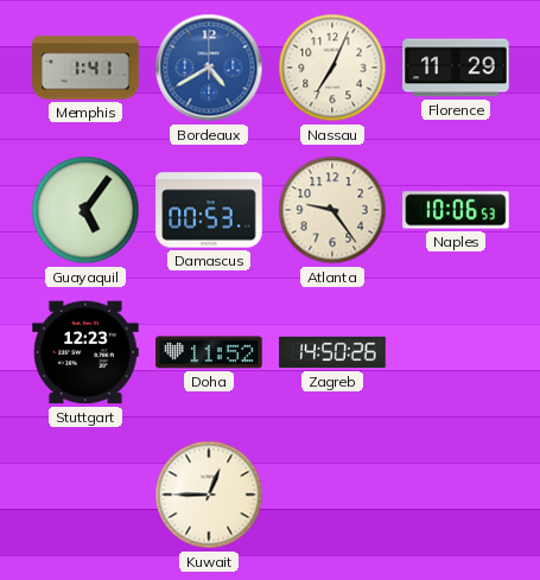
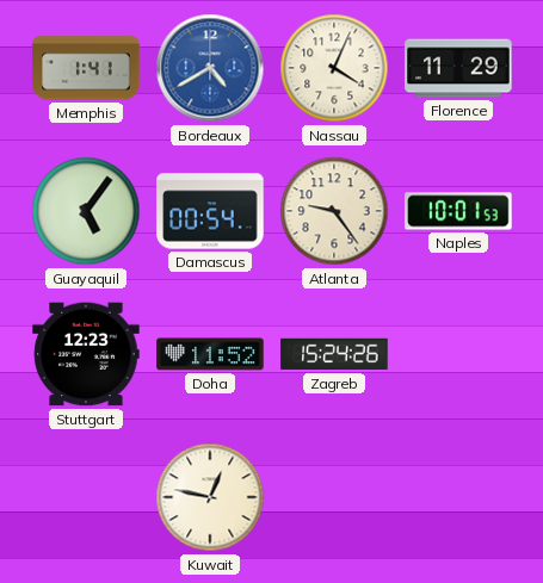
Nassau: 7:04 -> 4:04 (334, 68)
Damascus: 00:53 -> 00:54 (210, 211)
Naples: 10:06 -> 10:01 (458, 211)
Zagreb: 14:50 -> 15:24 (334, 354)
Kuwait: 12:45 -> 12:47 (210, 497)
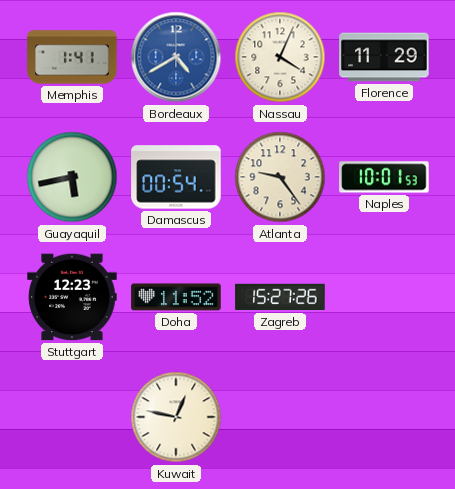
Guayaquil: 5:06 -> 5:43 (72, 177)
Zagreb: 15:24 -> 15:27 (280, 297)
